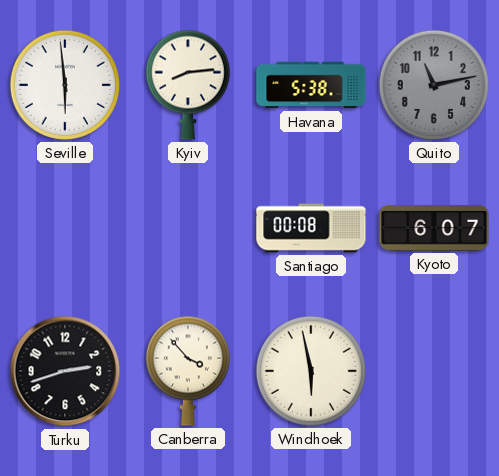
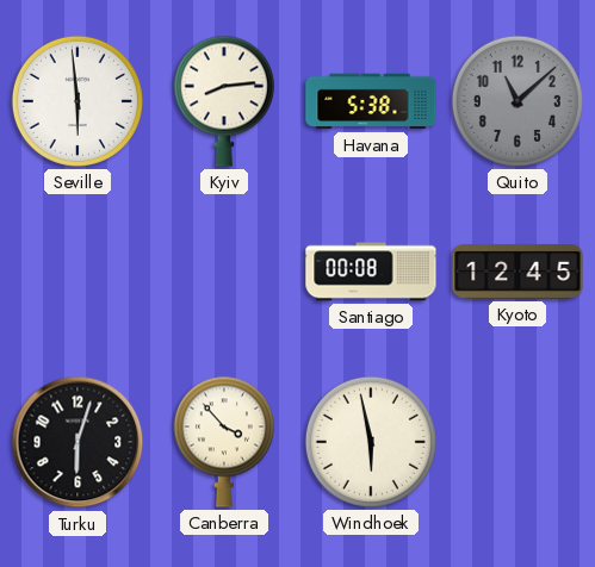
Quito: 11:13 -> 11:08 (517, 101)
Kyoto: 6:07 -> 12:45 (517, 273)
Turku: 2:42 -> 6:03 (78, 442)
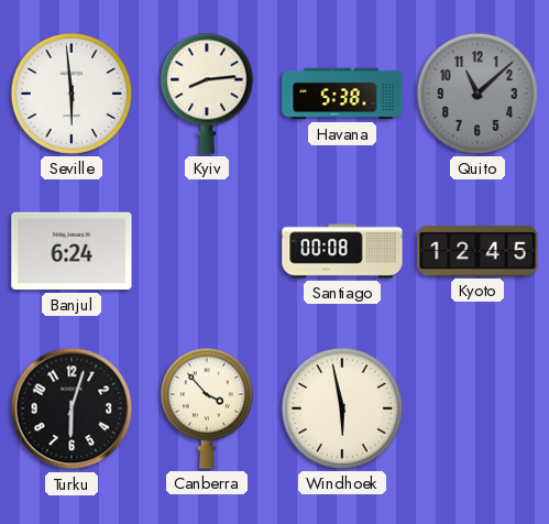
Banjul: none -> 6:24 (72, 251)
